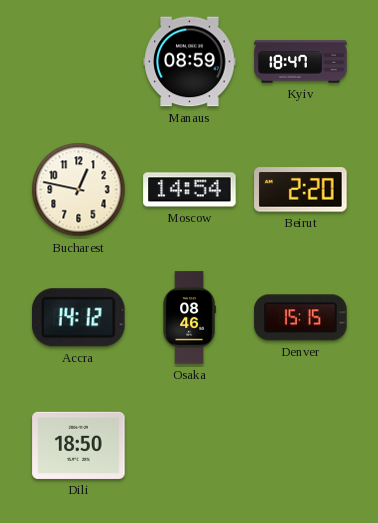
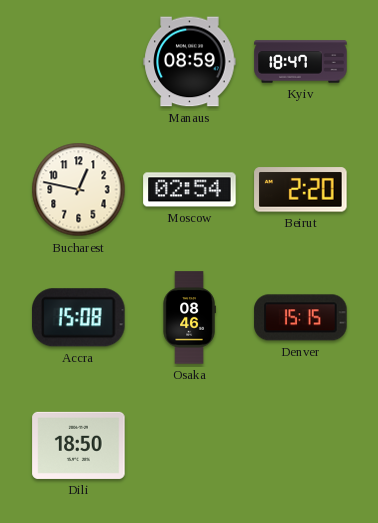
Moscow: 14:54 -> 02:54 (190, 190)
Accra: 14:12 -> 15:08 (79, 318)
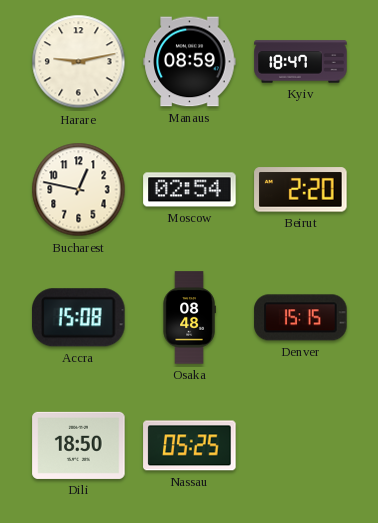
Harare: none -> 9:13 (79, 62)
Osaka: 08:46 -> 08:48 (189, 318)
Nassau: none -> 05:25 (190, 446)
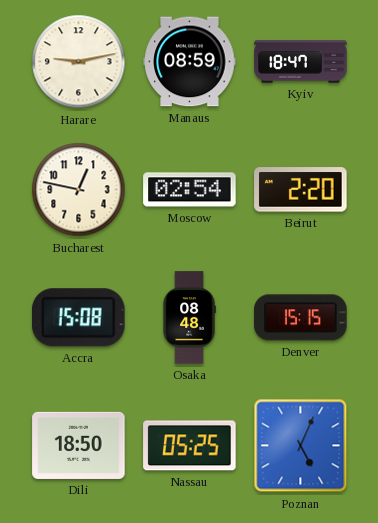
Poznan: none -> 5:04 (301, 446)
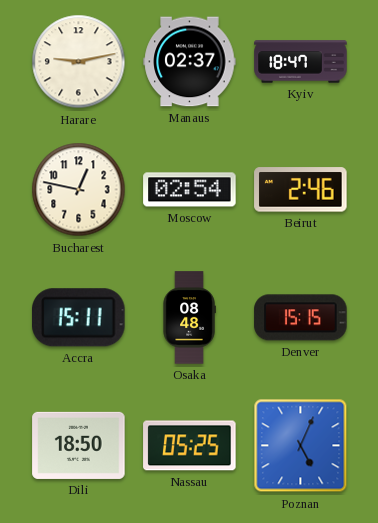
Manaus: 08:59 -> 02:37 (190, 62)
Beirut: 2:20 -> 2:46 (301, 190)
Accra: 15:08 -> 15:11 (79, 318)
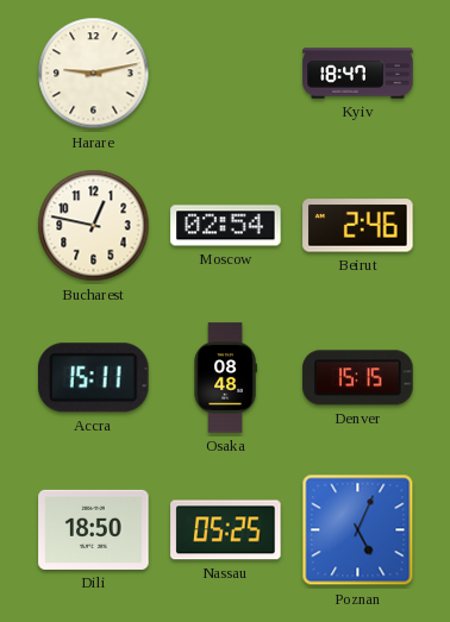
Manaus: 02:37 -> none (190, 62)
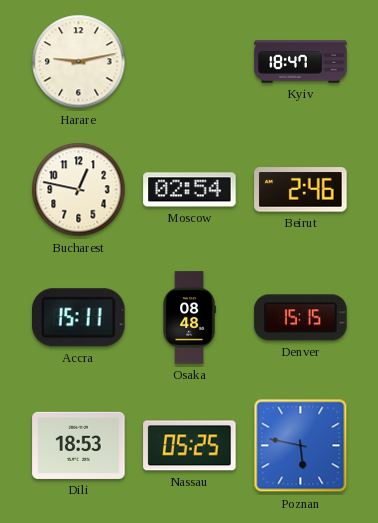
Dili: 18:50 -> 18:53 (79, 445)
Poznan: 5:04 -> 5:47 (301, 446)
